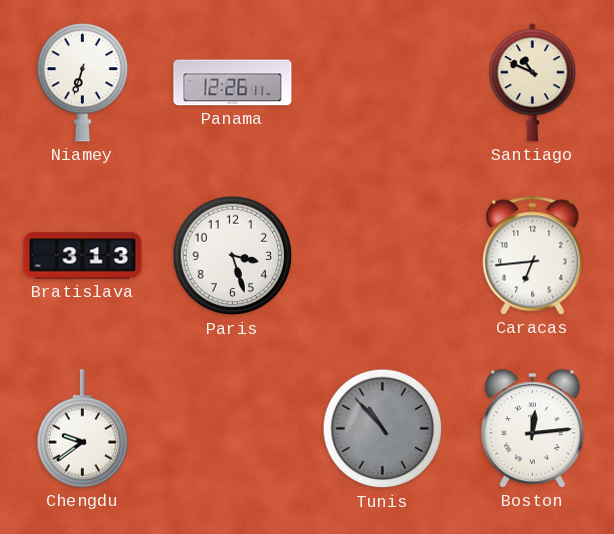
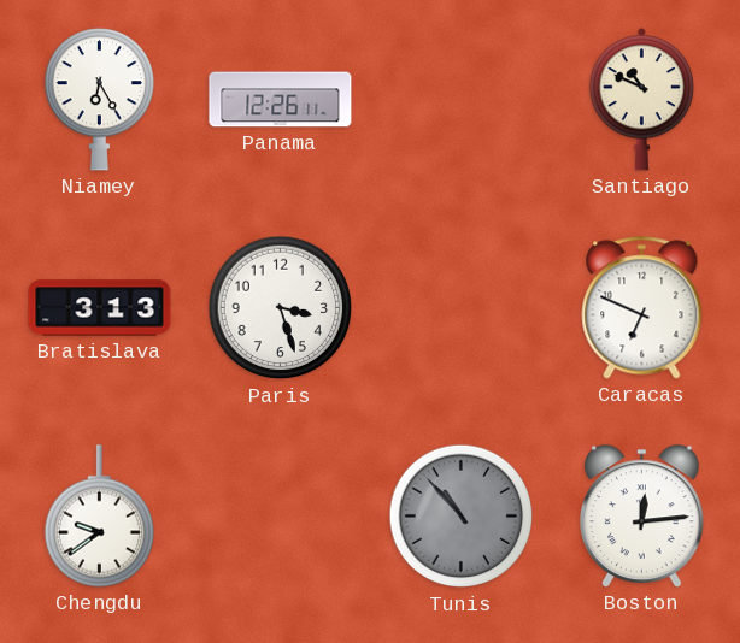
Niamey: 6:33 -> 6:25 (99, 100)
Caracas: 6:44 -> 6:49 (642, 308)
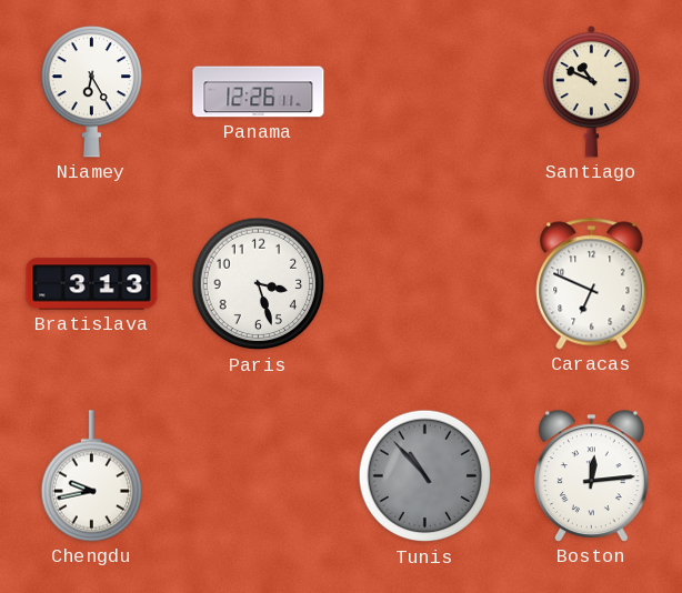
Chengdu: 9:39 -> 9:43 (91, 476)
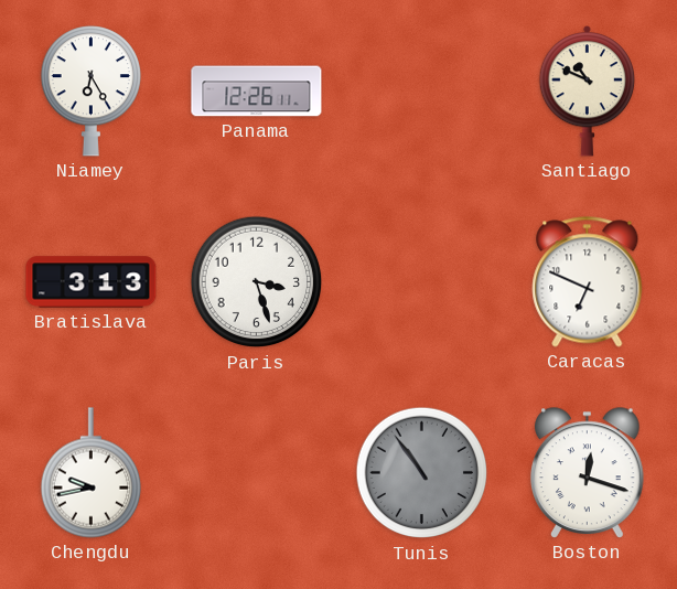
Tunis: 10:53 -> 10:54 (422, 473)
Boston: 12:14 -> 12:18 (588, 473)
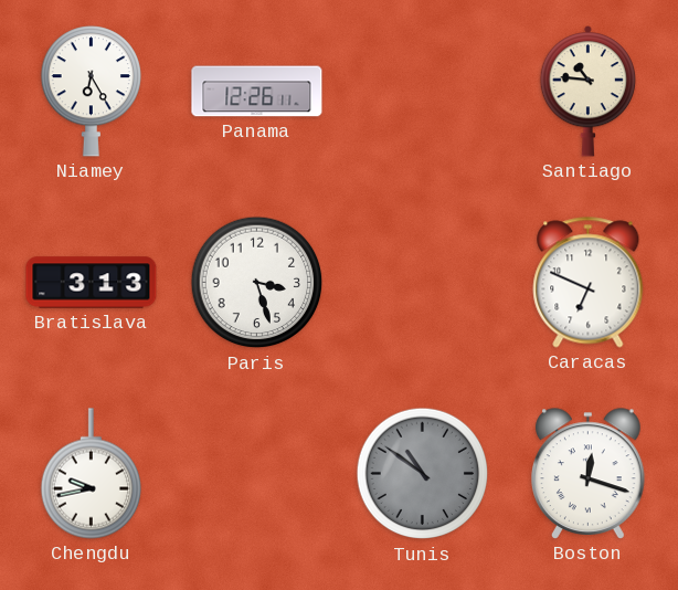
Santiago: 10:49 -> 10:46 (589, 91)
Tunis: 10:54 -> 10:51 (423, 474)
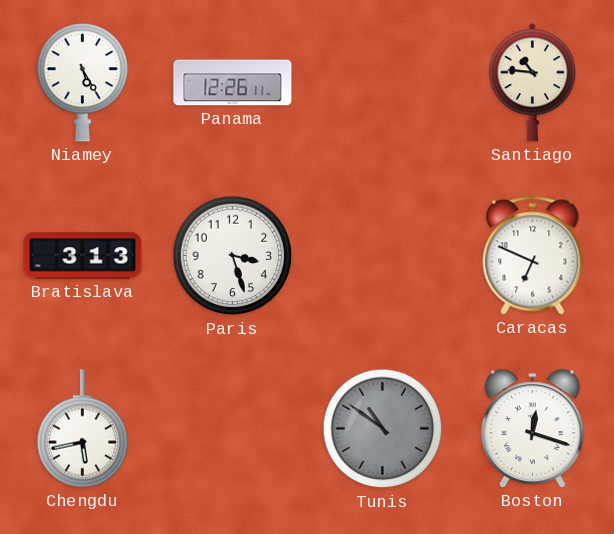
Niamey: 6:25 -> 5:25 (82, 83)
Chengdu: 9:43 -> 5:43 (82, 429)
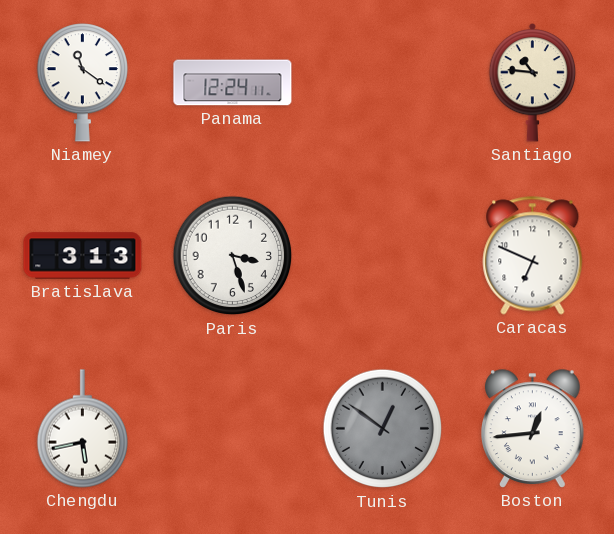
Niamey: 5:25 -> 11:21 (82, 83)
Panama: 12:26 -> 12:24 (233, 83)
Tunis: 10:51 -> 12:51 (383, 429)
Boston: 12:18 -> 12:44 (533, 429)
